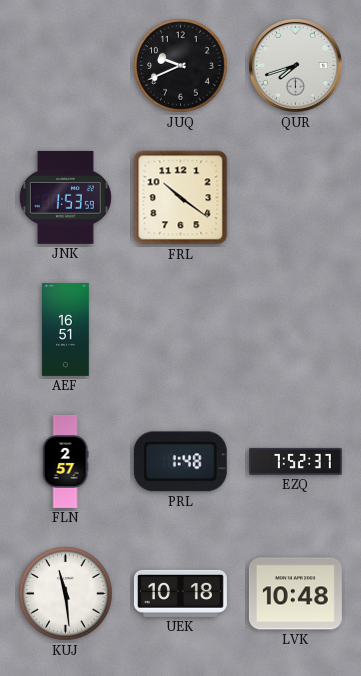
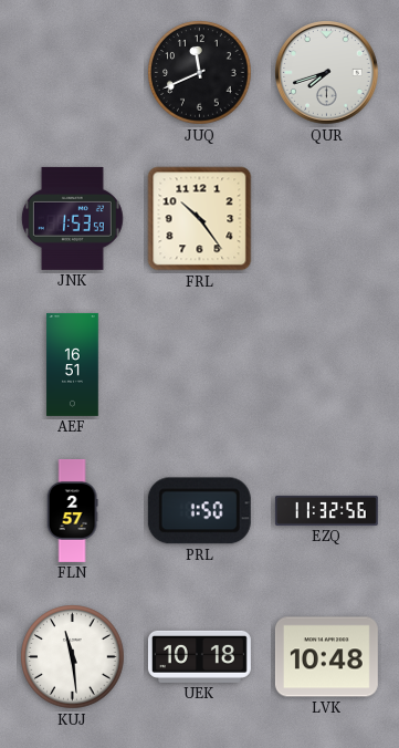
JUQ: 9:41 -> 11:41 (200, 73)
FRL: 10:21 -> 10:24 (200, 219)
PRL: 1:48 -> 1:50 (199, 511)
EZQ: 7:52 -> 11:32 (326, 510)
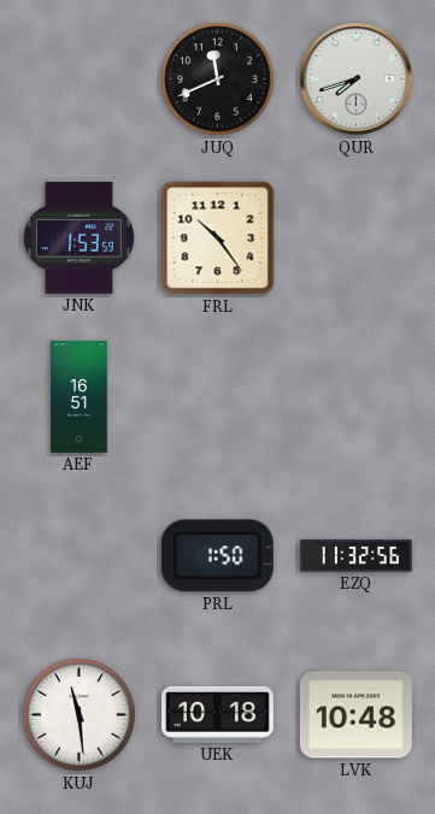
FLN: 2:57 -> none (72, 511)
